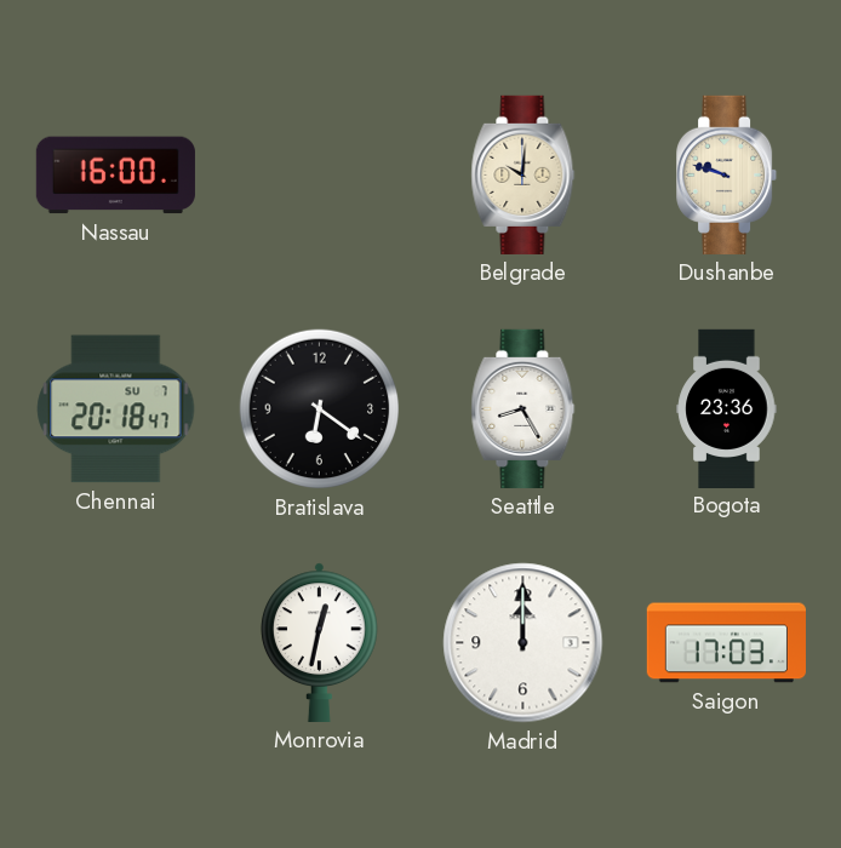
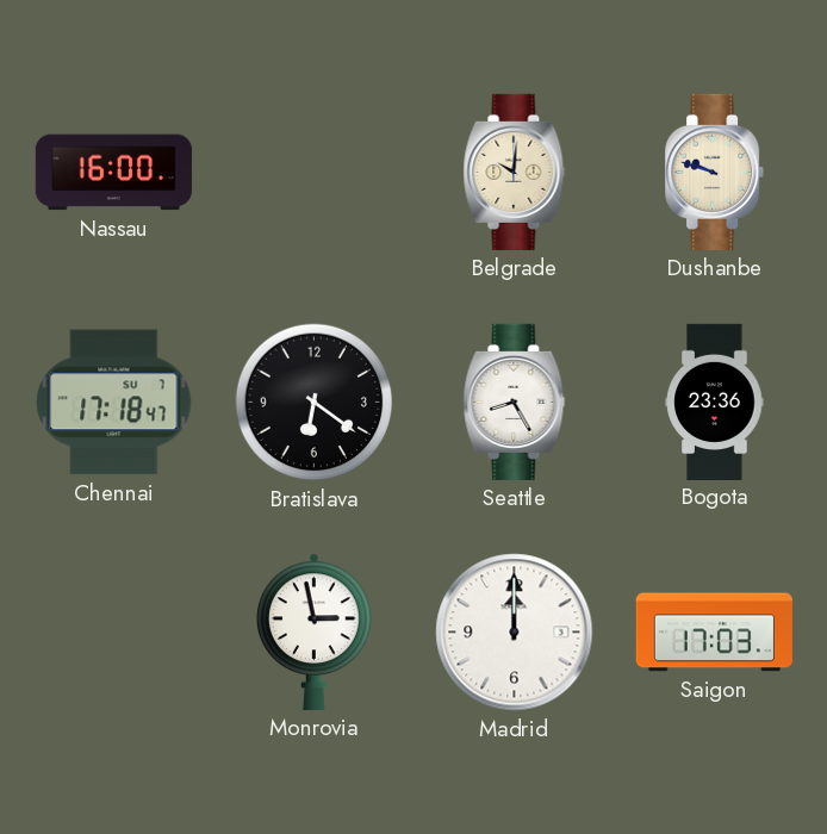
Chennai: 20:18 -> 17:18 (114, 403)
Monrovia: 12:32 -> 2:58 (313, 631)
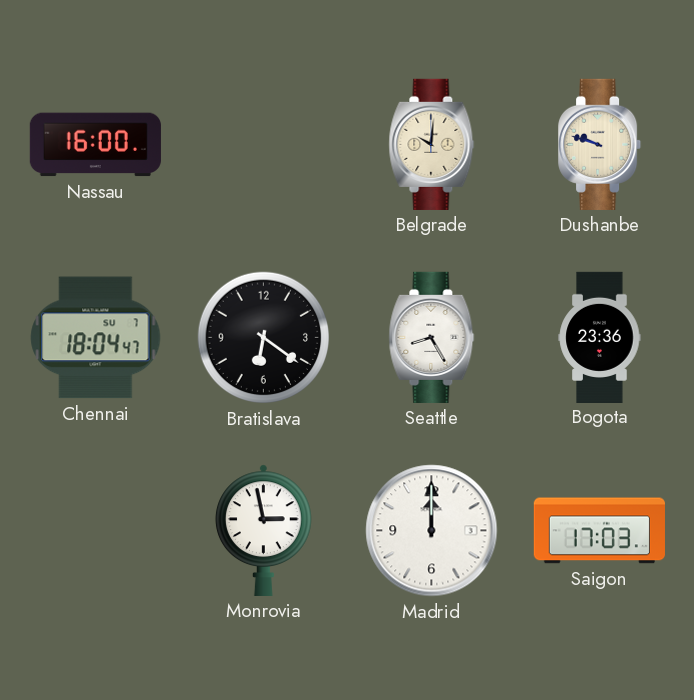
Chennai: 17:18 -> 18:04 (96, 338)
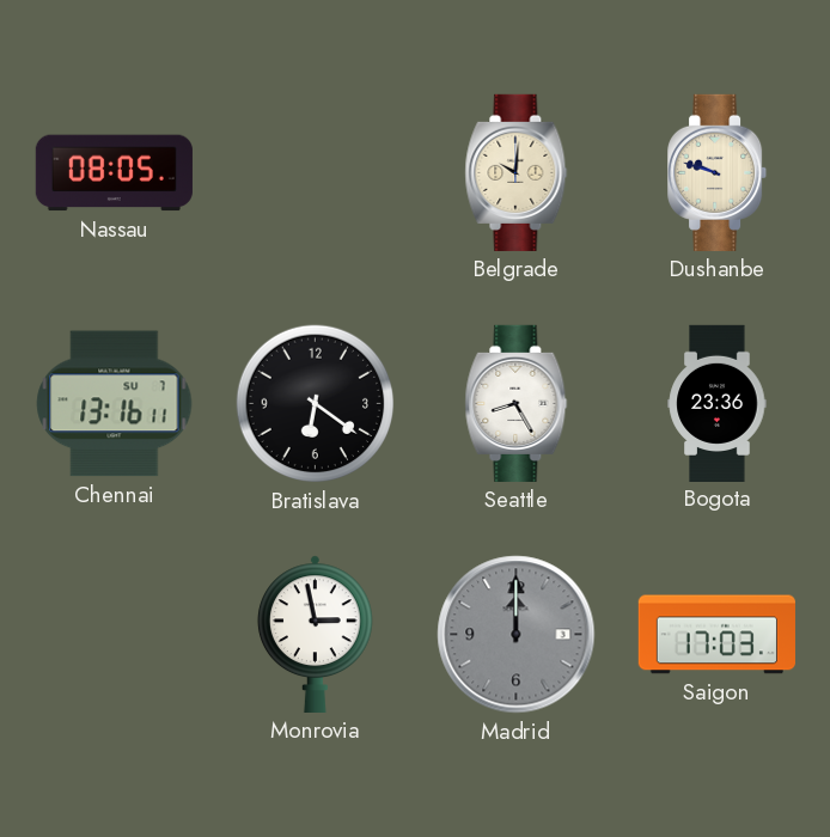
Nassau: 16:00 -> 08:05 (114, 173)
Chennai: 18:04 -> 13:16 (115, 404)
Madrid dial: white -> grey (517, 635)
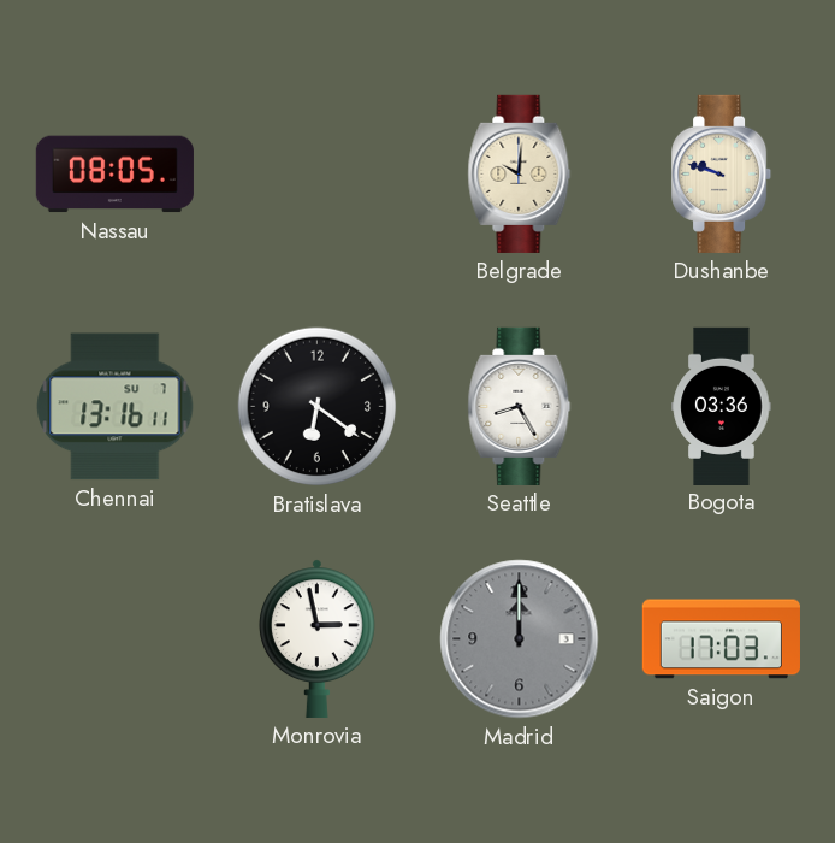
Bogota: 23:36 -> 03:36 (722, 406)
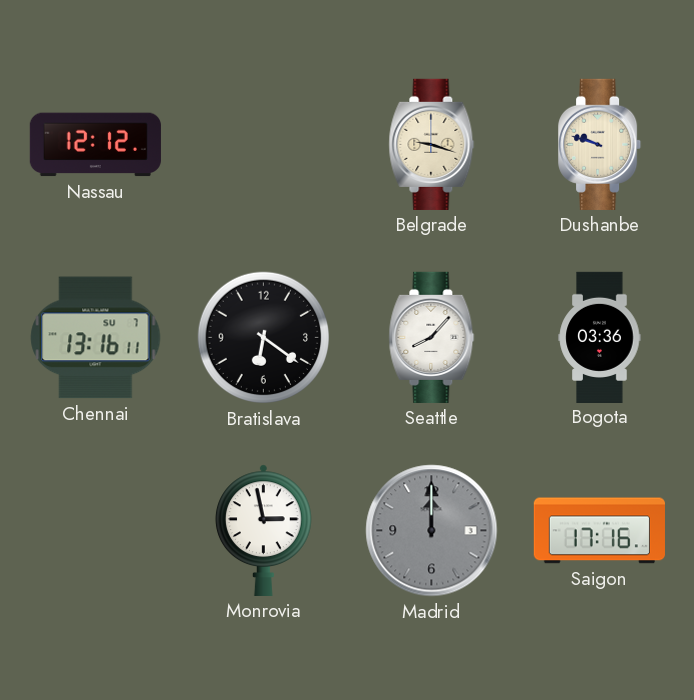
Nassau: 08:05 -> 12:12 (95, 145)
Belgrade: 10:01 -> 9:18 (432, 144)
Seattle: 8:25 -> 8:07 (432, 337)
Saigon: 17:03 -> 17:16 (599, 531)
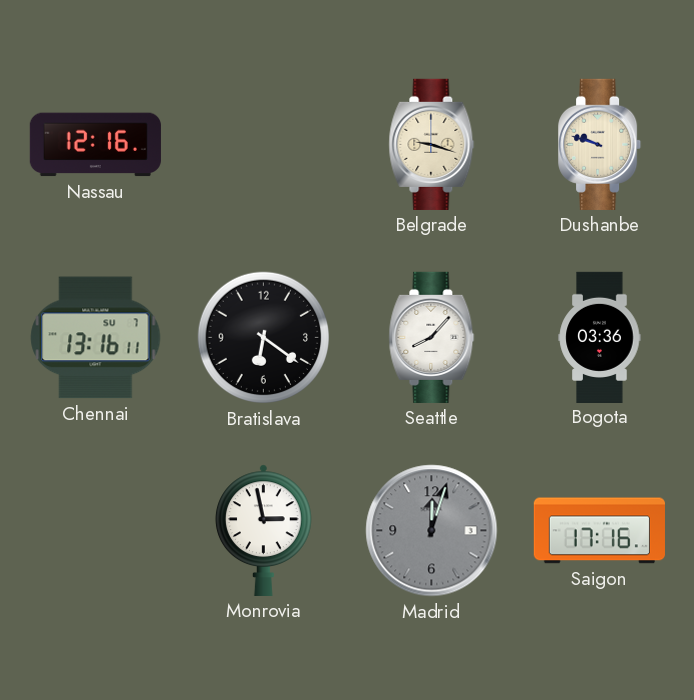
Nassau: 12:12 -> 12:16 (95, 145)
Madrid: 12:00 -> 12:03 (432, 531)
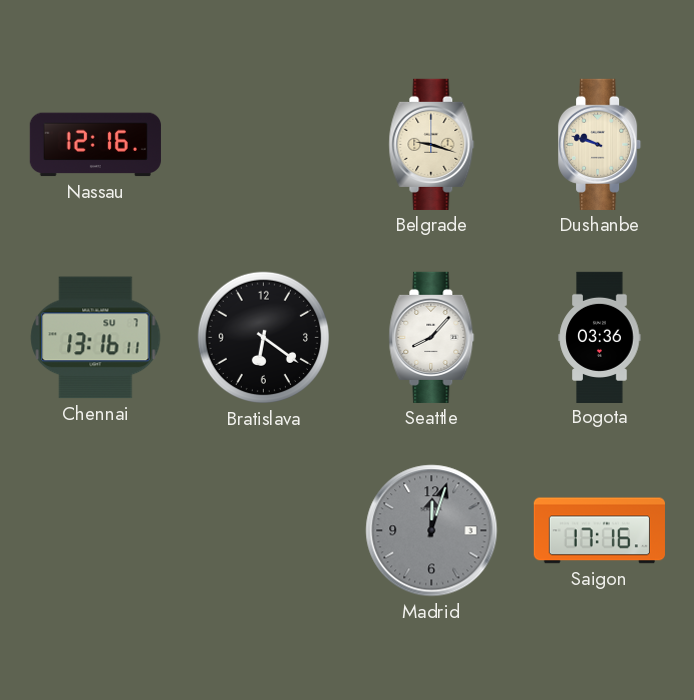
Monrovia: 2:58 -> none (263, 530)
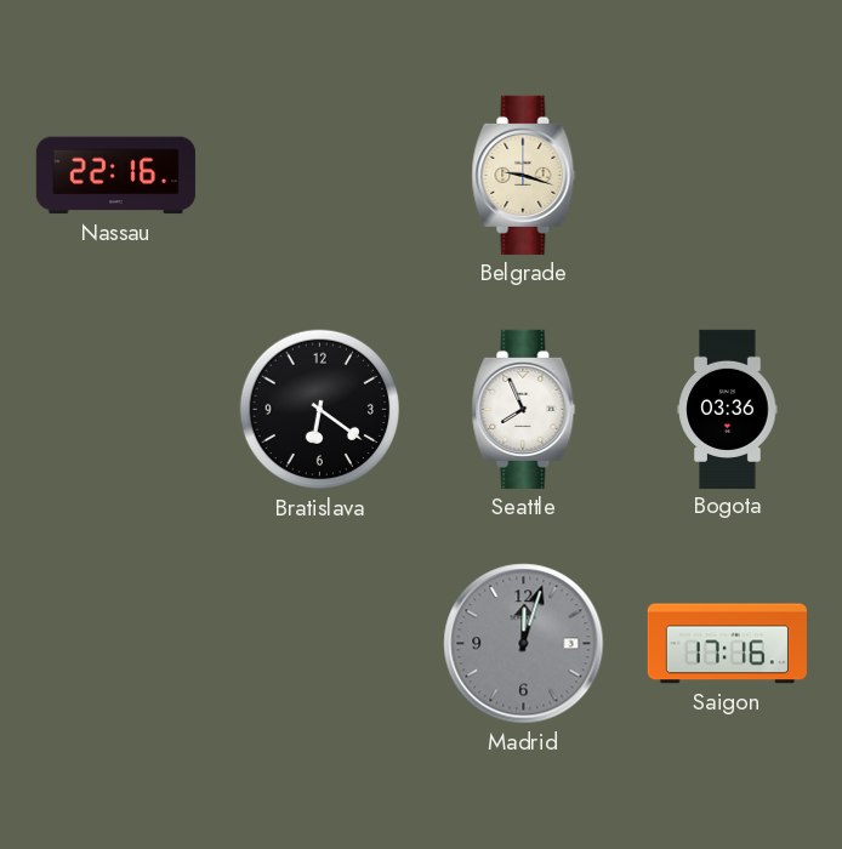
Nassau: 12:16 -> 22:16 (115, 176)
Dushanbe: 9:48 -> none (600, 144)
Chennai: 13:16 -> none (96, 338)
Seattle: 8:07 -> 7:56 (524, 409)
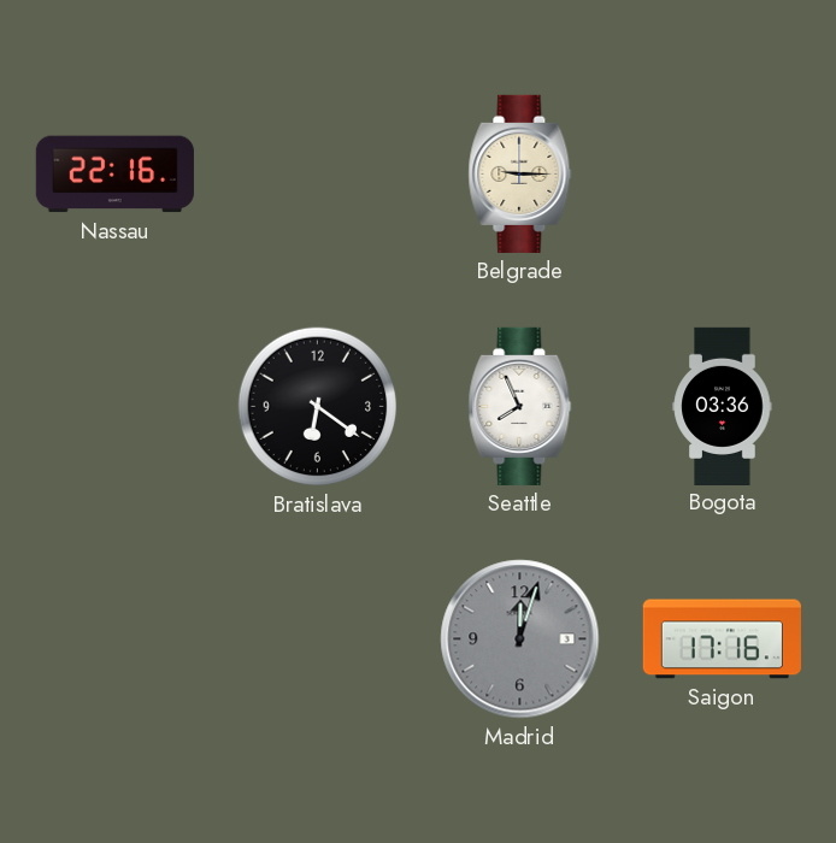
Belgrade: 9:18 -> 9:15 (520, 173)
